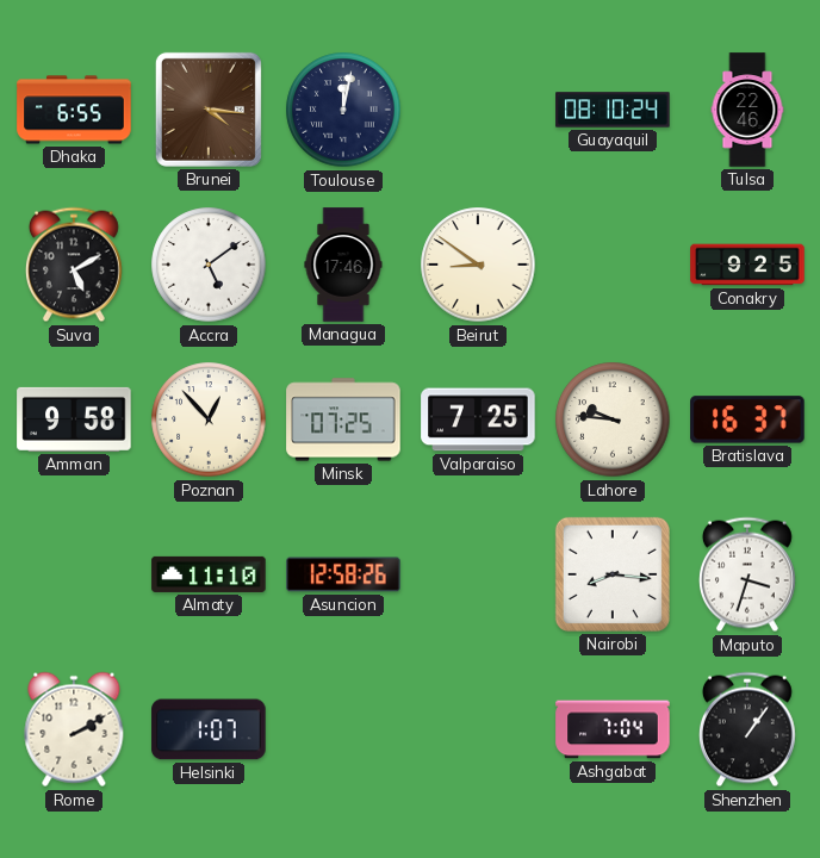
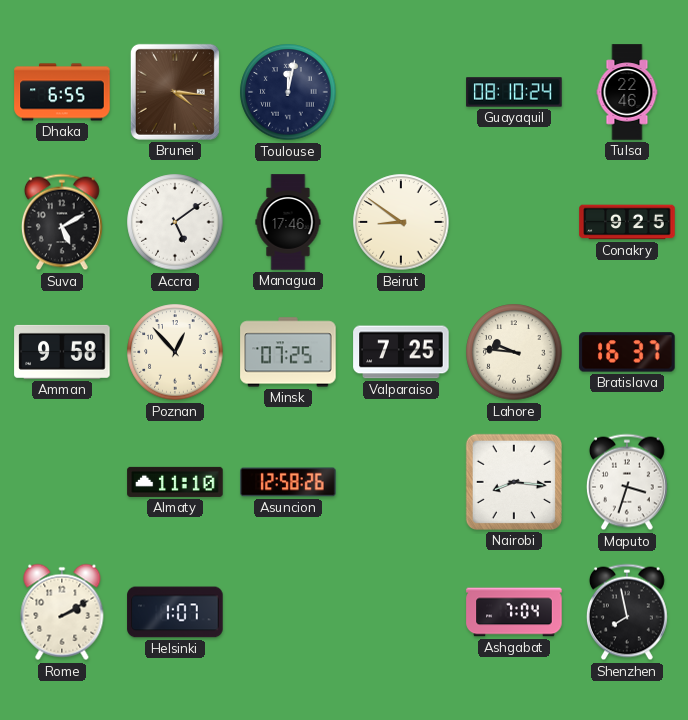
Shenzhen: 1:06 -> 7:58 (627, 612)
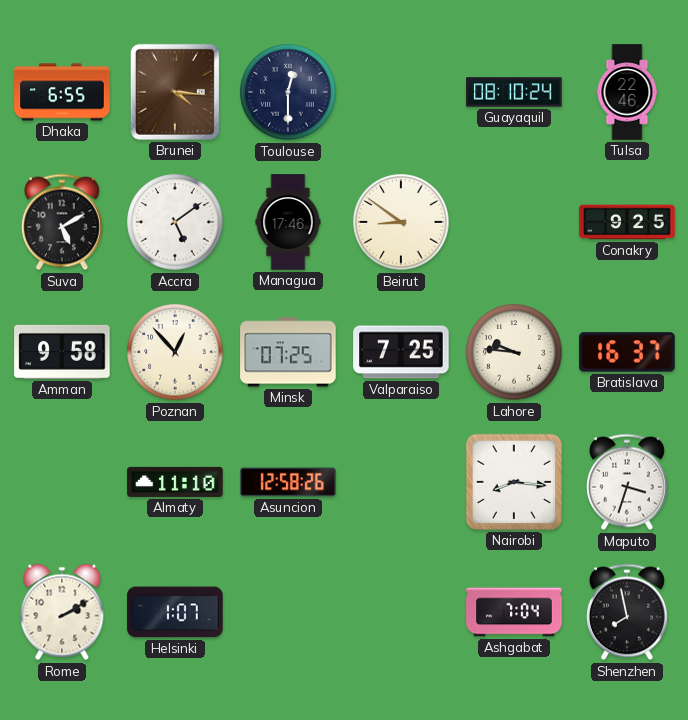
Toulouse: 12:02 -> 12:30 (288, 92)
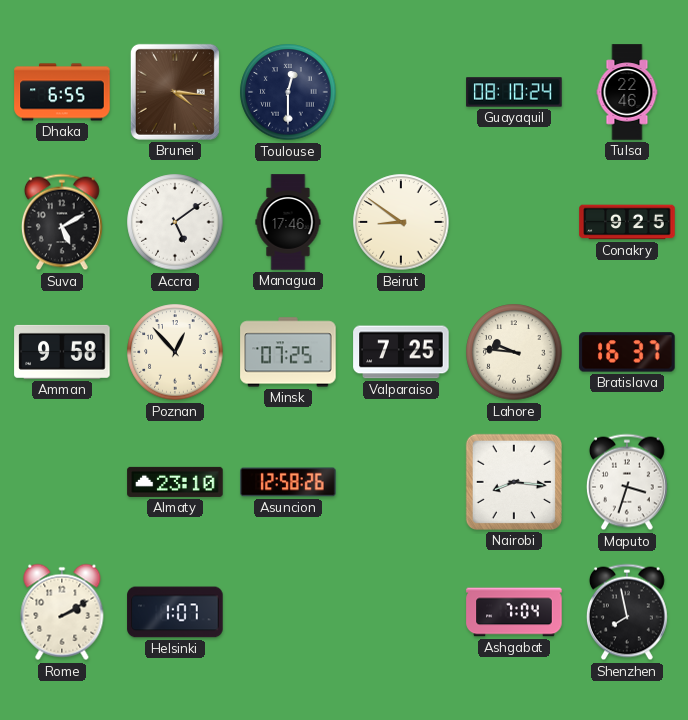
Almaty: 11:10 -> 23:10 (175, 482)
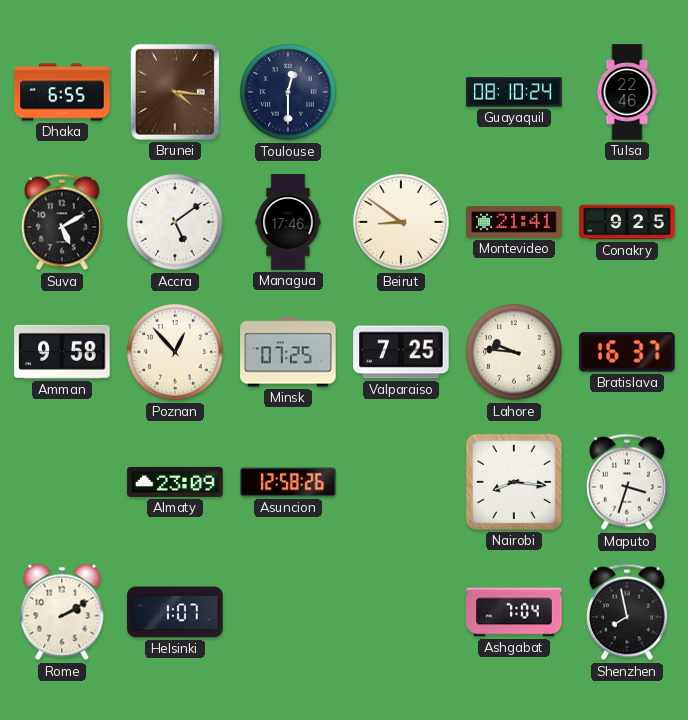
Montevideo: none -> 21:41 (514, 222)
Almaty: 23:10 -> 23:09 (175, 482)
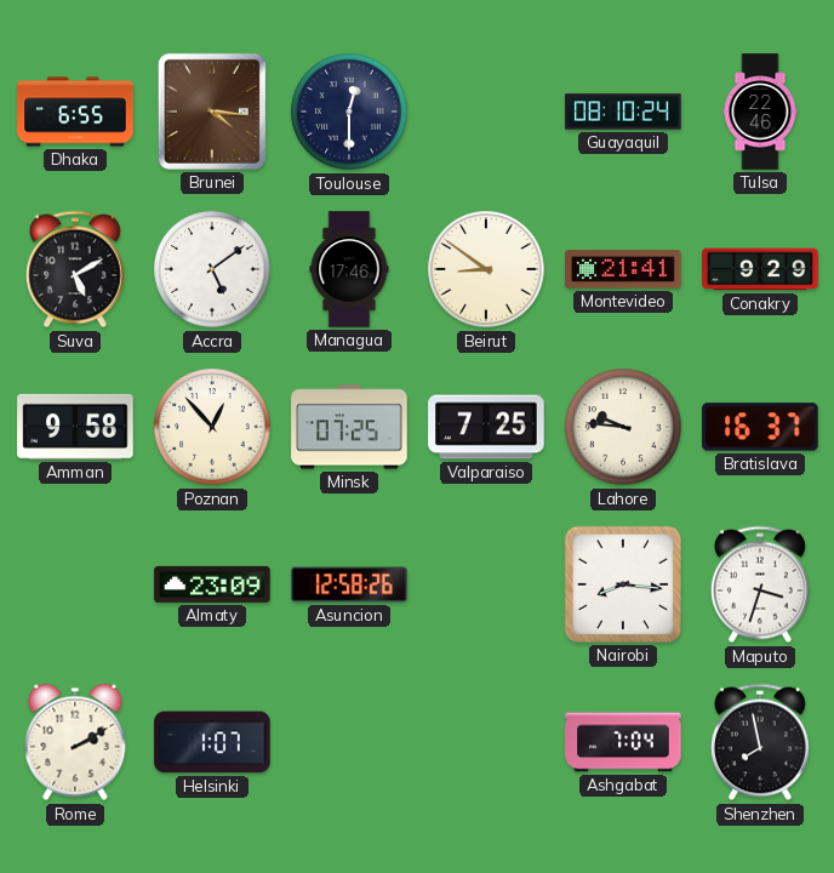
Conakry: 9:25 -> 9:29 (760, 269)
